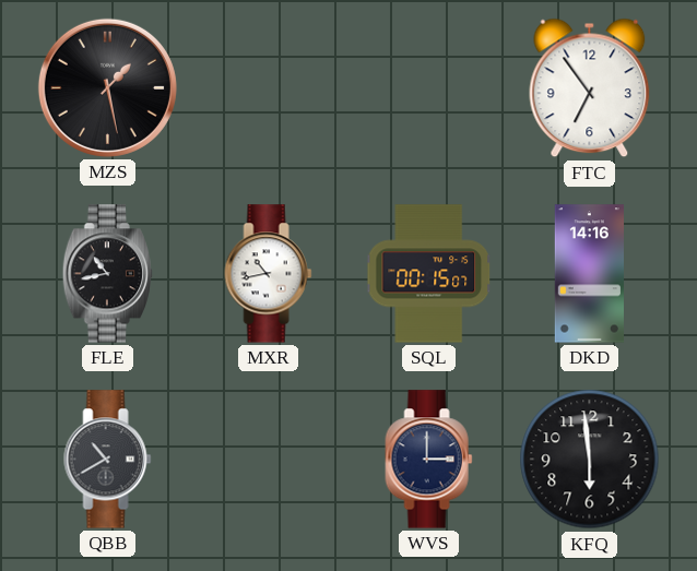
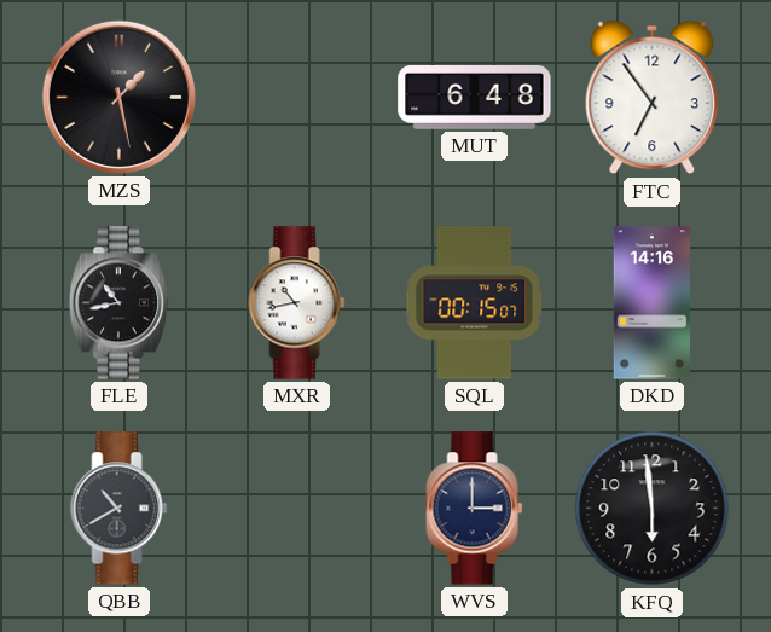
MUT: none -> 6:48 (475, 98)
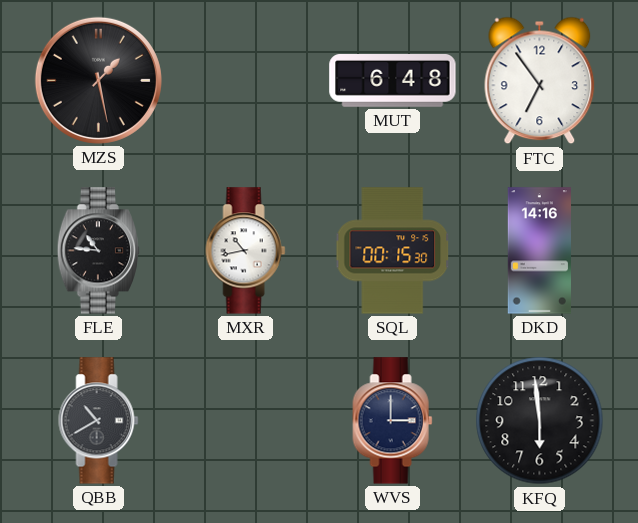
FLE: 10:43 -> 10:46 (99, 251)
SQL: 00:15:07 -> 00:15:30 (393, 251)
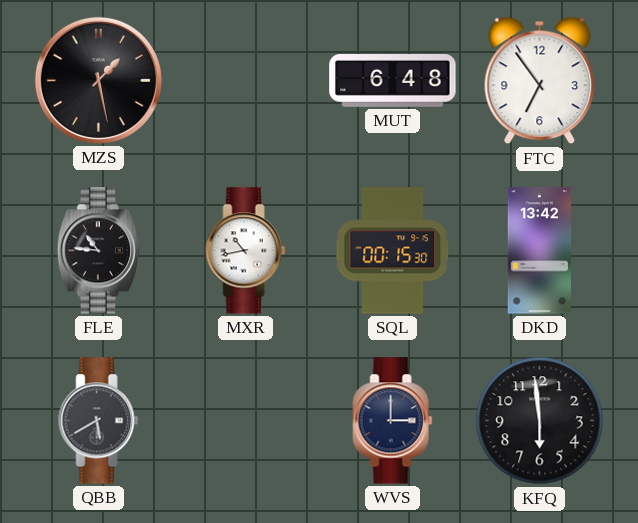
DKD: 14:16 -> 13:42 (539, 251)
QBB: 10:40 -> 5:40 (99, 421)
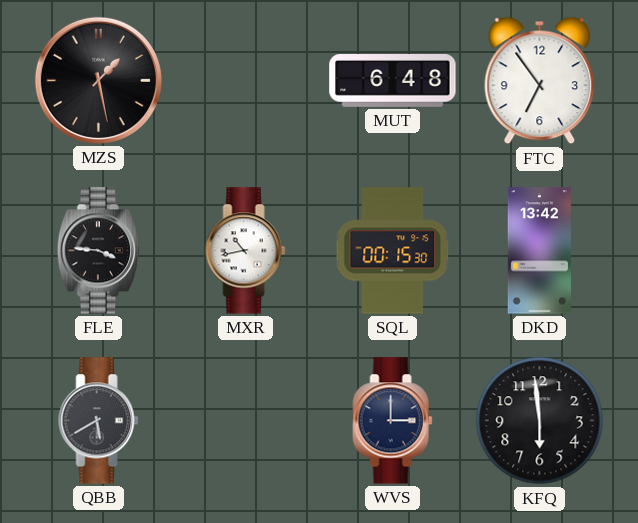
FLE: 10:46 -> 3:46 (99, 251)
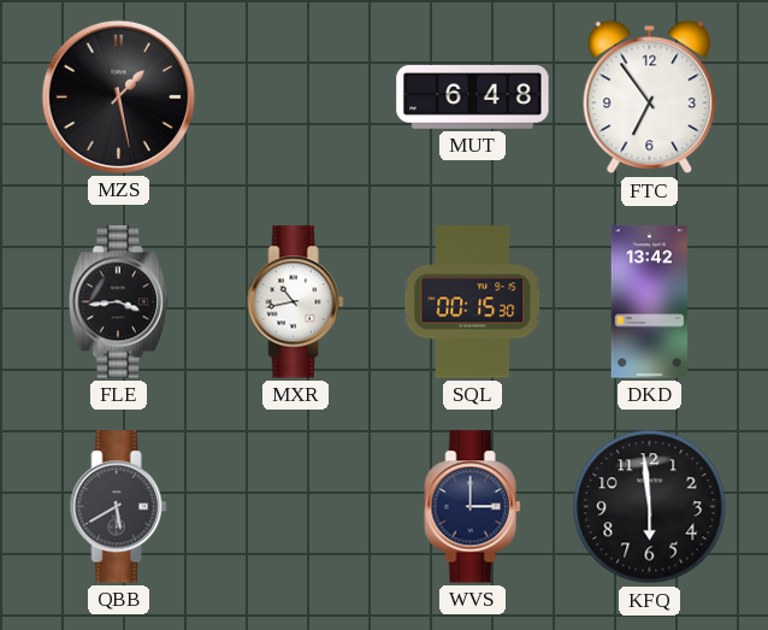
FLE: 3:46 -> 3:44 (119, 302)
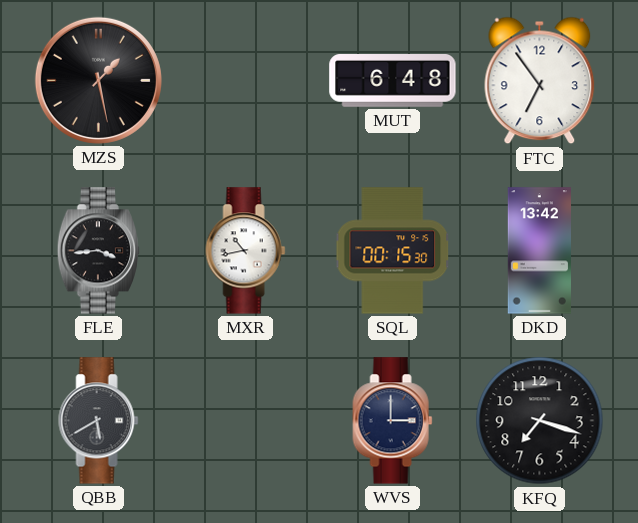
KFQ: 5:59 -> 7:18 (540, 421)
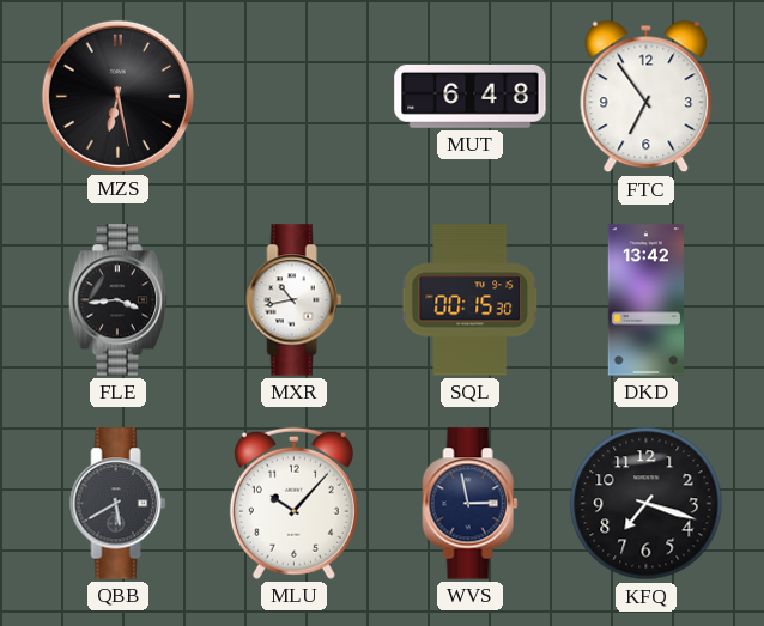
MZS: 1:28 -> 6:28 (117, 96)
MLU: none -> 10:07 (293, 503)
WVS: 3:00 -> 2:58 (471, 504)
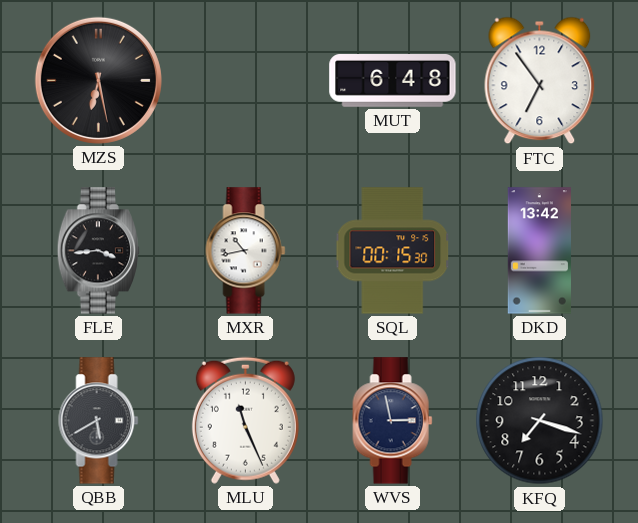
MLU: 10:07 -> 11:26 (245, 420)
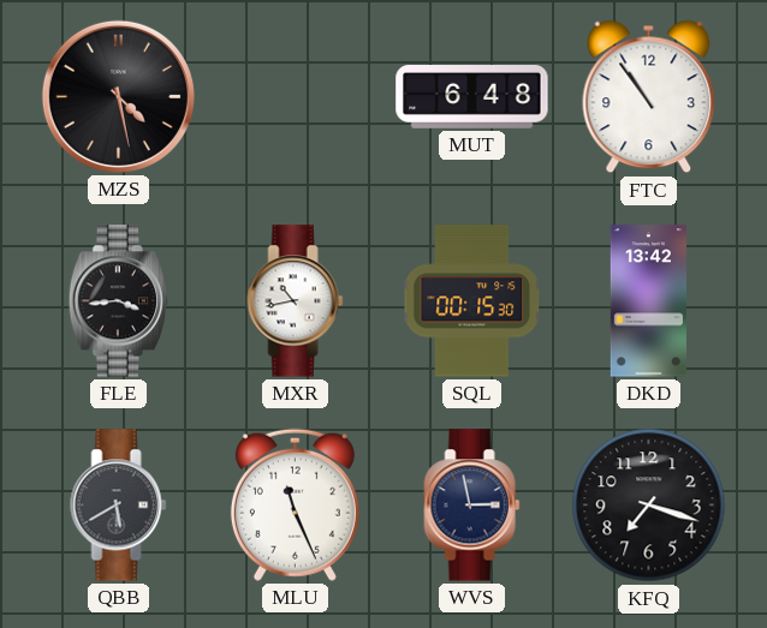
MZS: 6:28 -> 4:28 (118, 96)
FTC: 6:54 -> 10:54 (649, 97)
